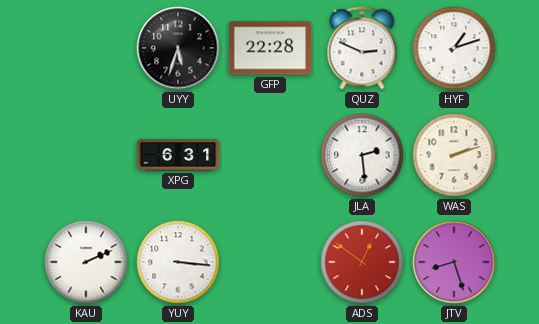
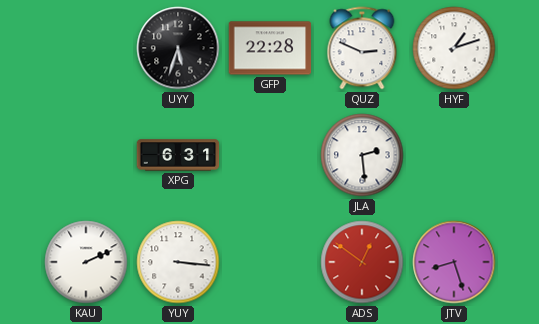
WAS: 2:12 -> none (454, 155)
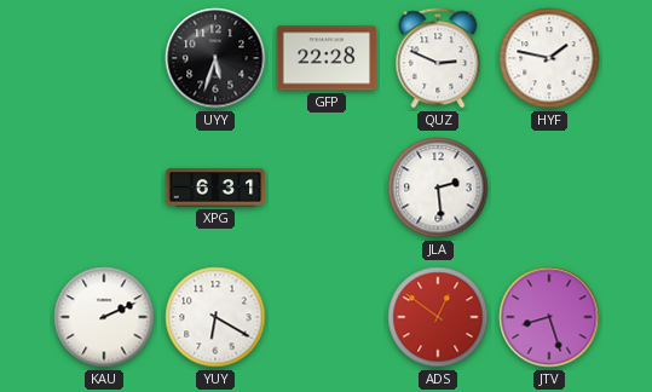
HYF: 1:12 -> 1:47 (549, 58)
YUY: 3:16 -> 6:20 (215, 317)
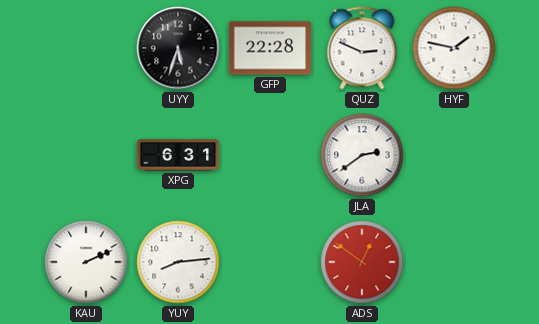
JLA: 2:29 -> 2:39 (362, 155)
YUY: 6:20 -> 8:14 (178, 262)
JTV: 8:27 -> none (549, 317)
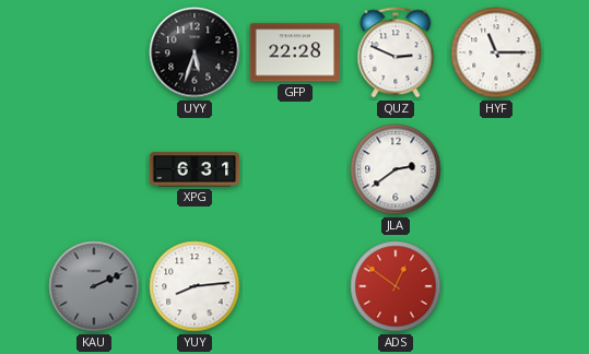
HYF: 1:47 -> 11:15 (496, 52)
KAU dial: white -> grey (94, 286)
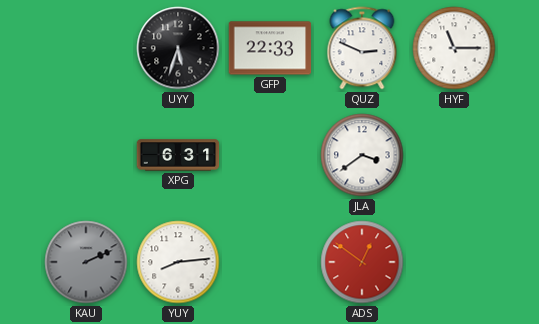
GFP: 22:28 -> 22:33 (270, 48)
JLA: 2:39 -> 3:39 (362, 155)
